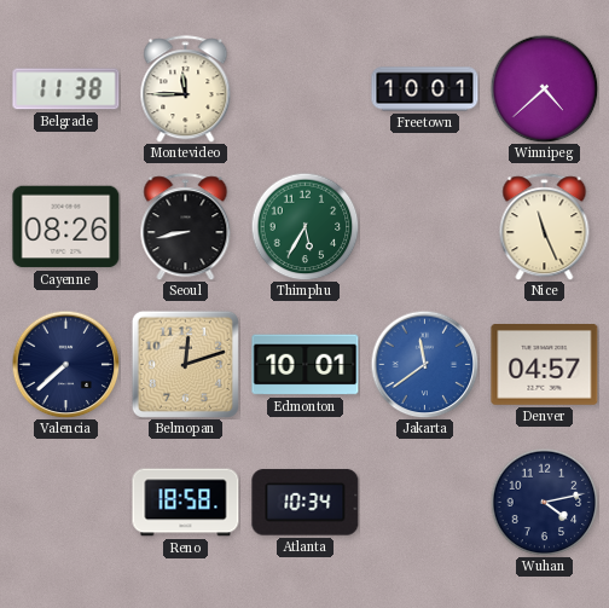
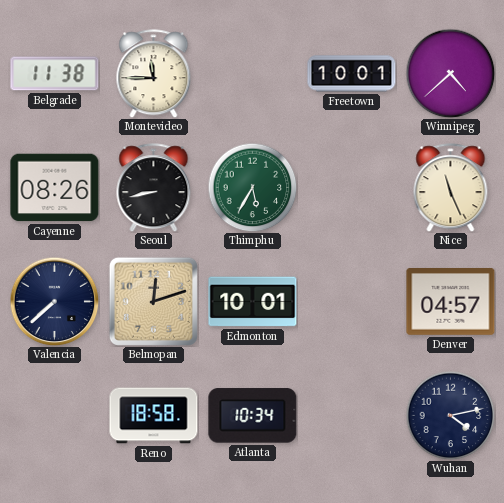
Jakarta: 11:39 -> none (424, 364)
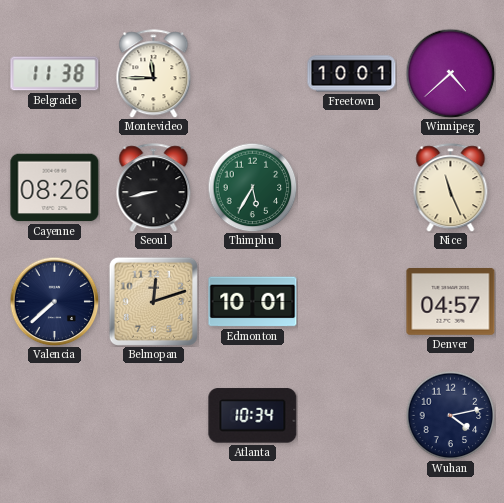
Reno: 18:58 -> none (154, 416)
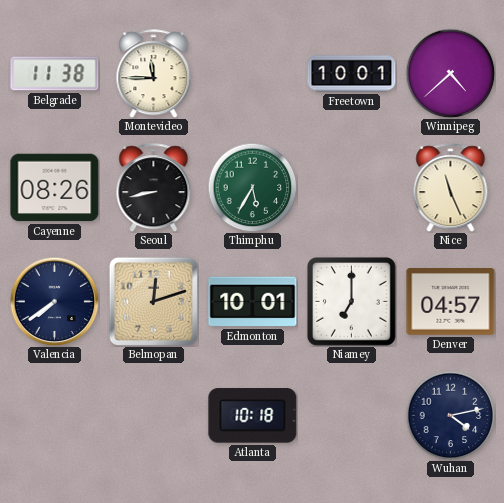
Valencia: 7:38 -> 7:39 (54, 301)
Niamey: none -> 7:00 (352, 302)
Atlanta: 10:34 -> 10:18 (253, 416)
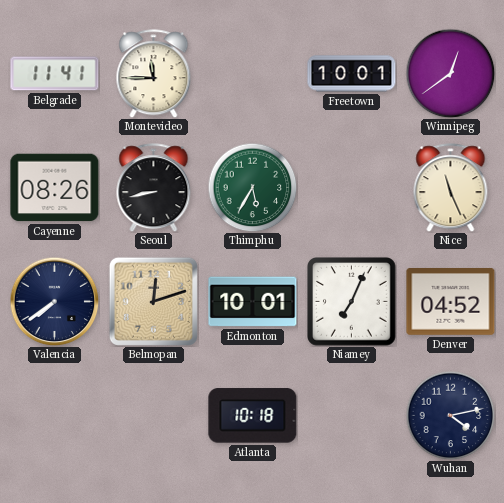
Belgrade: 11:38 -> 11:41 (55, 74)
Winnipeg: 4:38 -> 12:39 (450, 73)
Niamey: 7:00 -> 7:04 (352, 302)
Denver: 04:57 -> 04:52 (451, 302)
